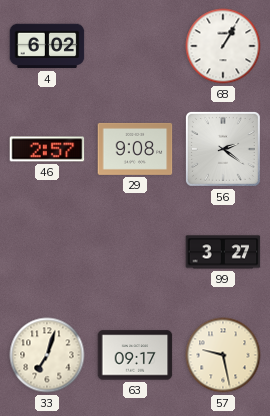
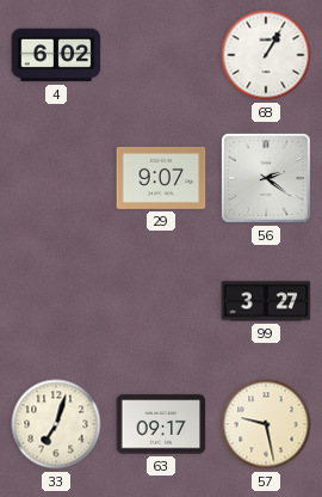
46: 2:57 -> none (47, 149)
29: 9:08 -> 9:07 (161, 178)
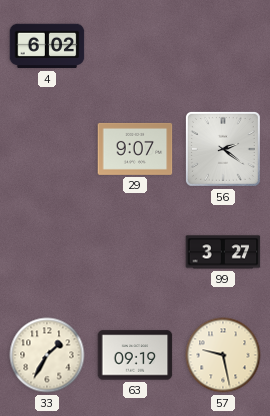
68: 1:05 -> none (266, 55)
33: 7:03 -> 1:35 (47, 355)
63: 09:17 -> 09:19 (135, 355)
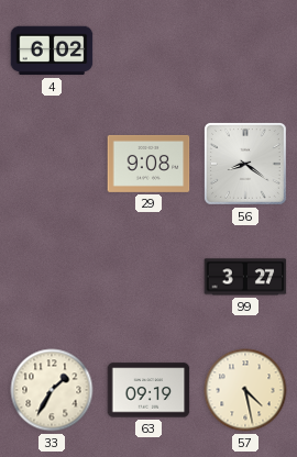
29: 9:07 -> 9:08 (148, 164)
56: 2:21 -> 8:21 (245, 164)
57: 9:28 -> 4:28 (245, 390)
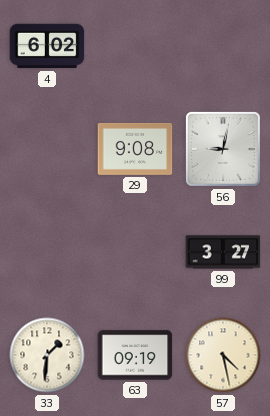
56: 8:21 -> 9:02 (223, 149)
33: 1:35 -> 1:31 (47, 355)
